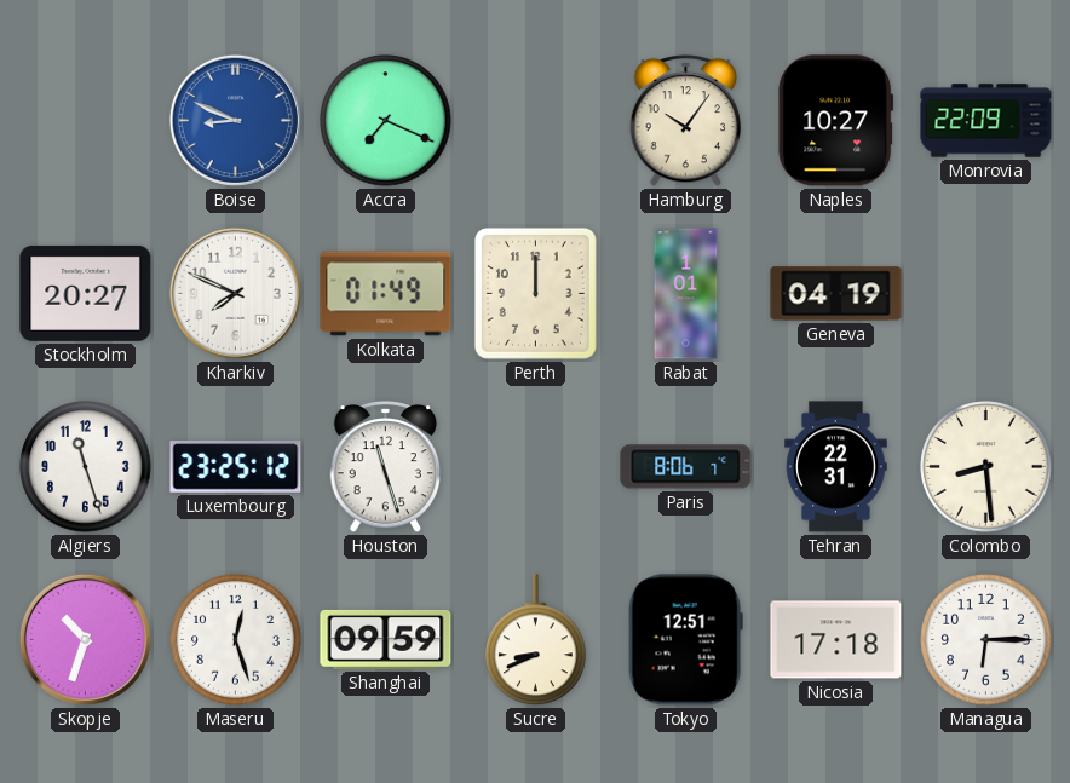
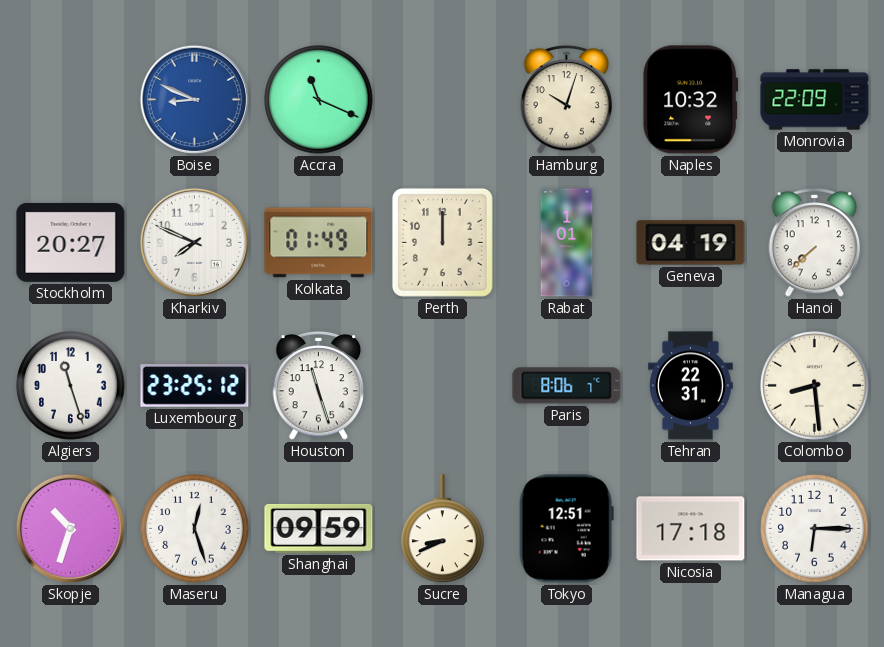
Accra: 7:19 -> 11:19 (319, 100)
Hamburg: 10:06 -> 10:03 (567, 100)
Naples: 10:27 -> 10:32 (691, 100)
Hanoi: none -> 7:38 (815, 243)
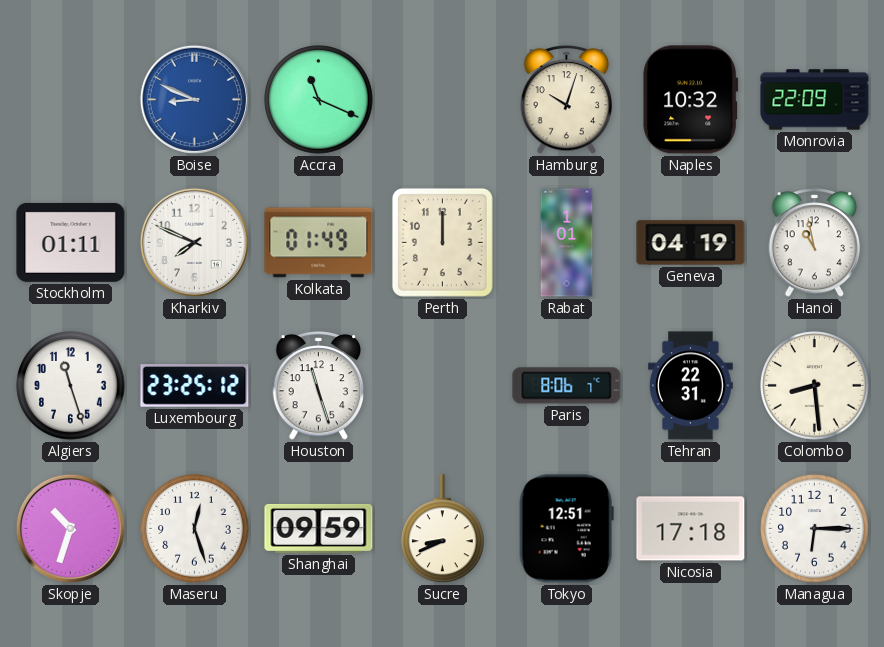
Stockholm: 20:27 -> 01:11 (71, 242)
Hanoi: 7:38 -> 10:58 (815, 243)
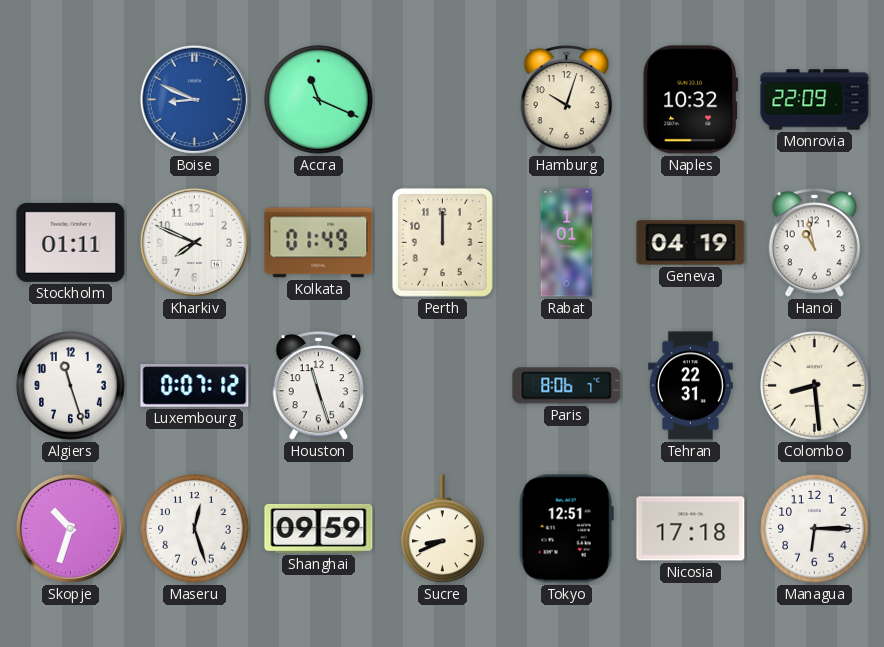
Luxembourg: 23:25 -> 0:07 (195, 386)
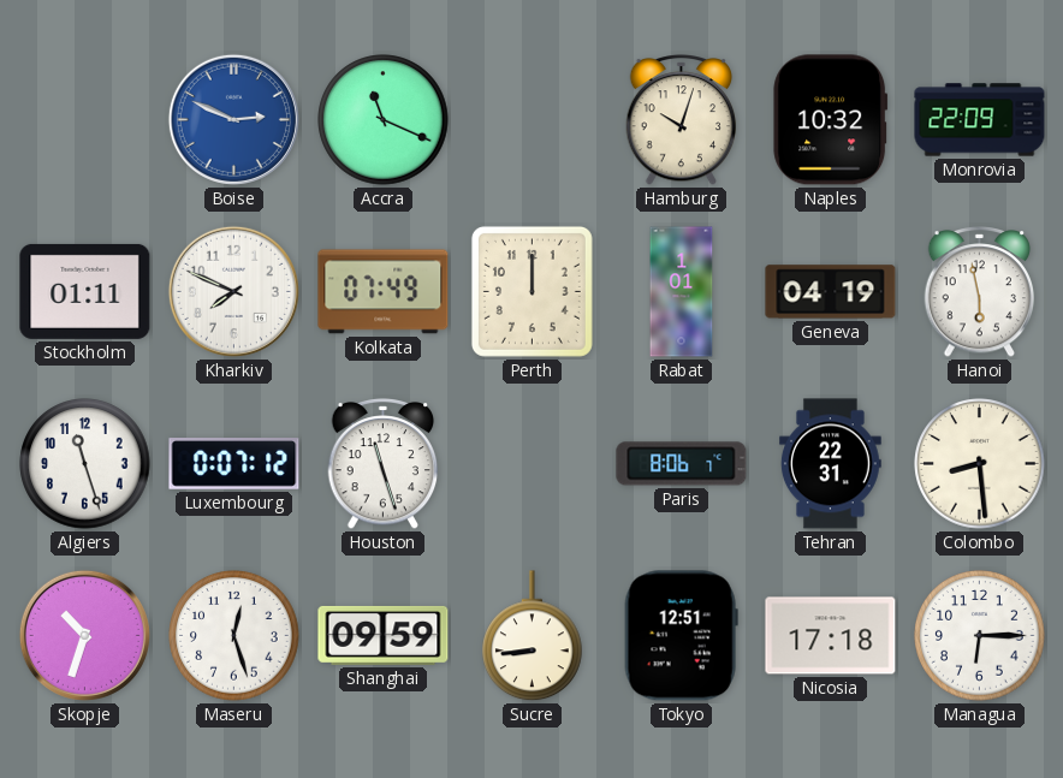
Boise: 8:49 -> 2:49 (233, 119)
Kolkata: 01:49 -> 07:49 (384, 292)
Hanoi: 10:58 -> 5:58 (980, 292)
Sucre: 8:41 -> 8:44 (533, 636)
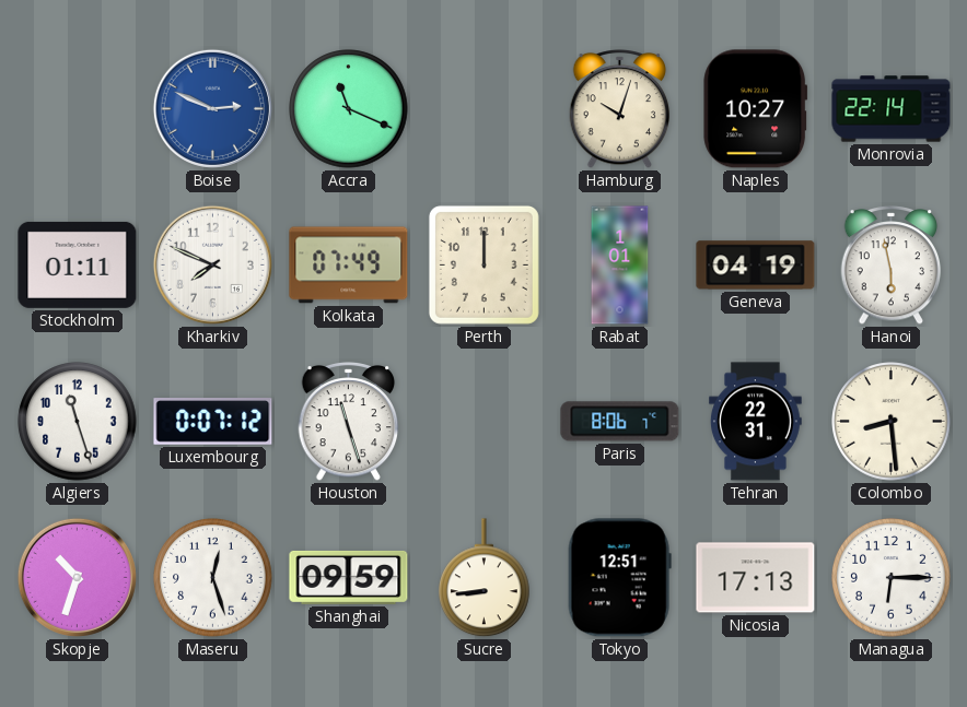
Naples: 10:32 -> 10:27 (756, 109)
Monrovia: 22:09 -> 22:14 (892, 109)
Nicosia: 17:18 -> 17:13 (756, 578)
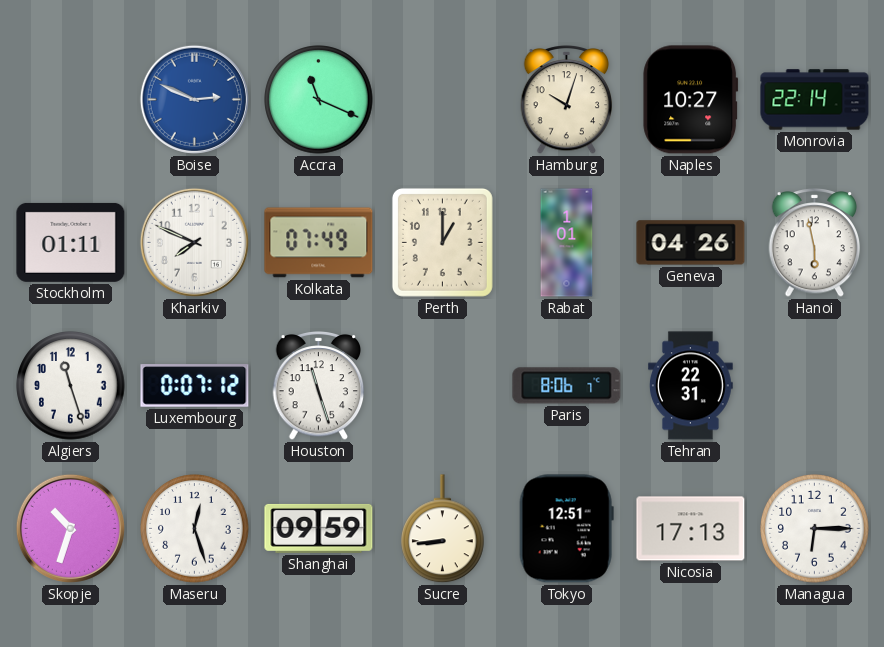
Perth: 12:00 -> 1:00 (442, 242)
Geneva: 04:19 -> 04:26 (691, 243)
Colombo: 8:29 -> none (892, 422)
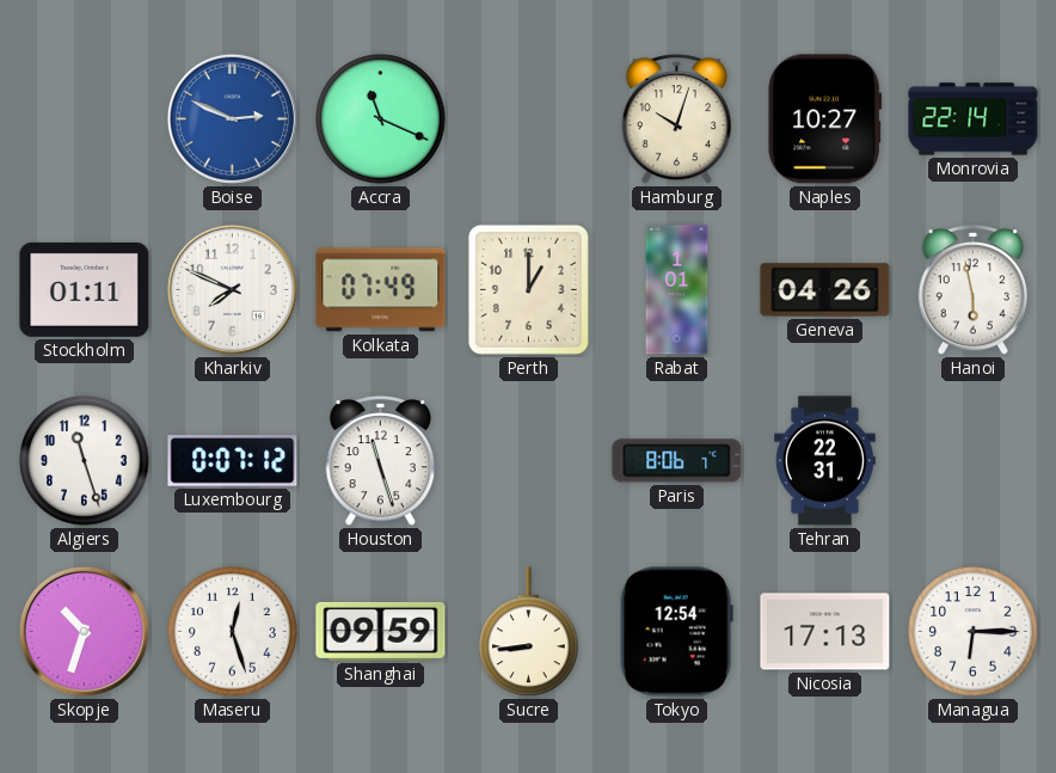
Tokyo: 12:51 -> 12:54 (676, 632)
